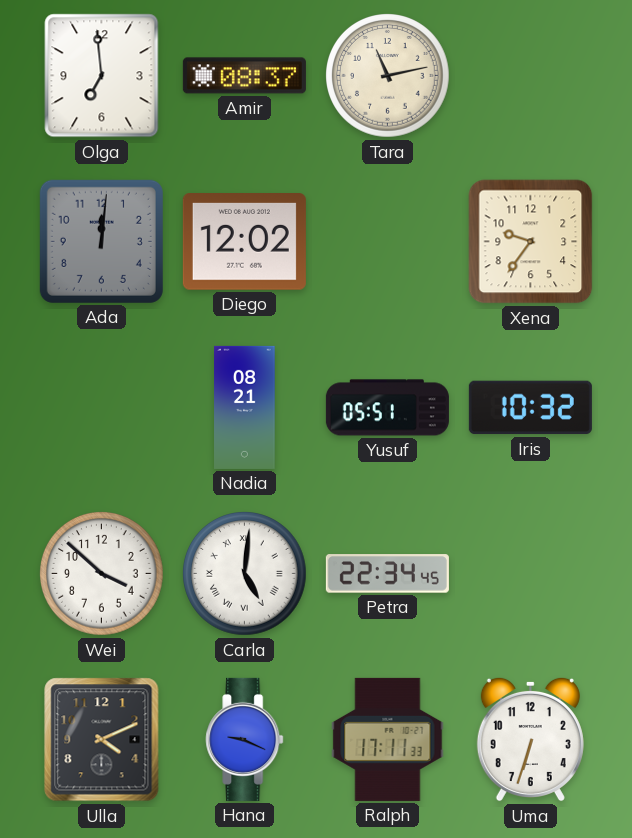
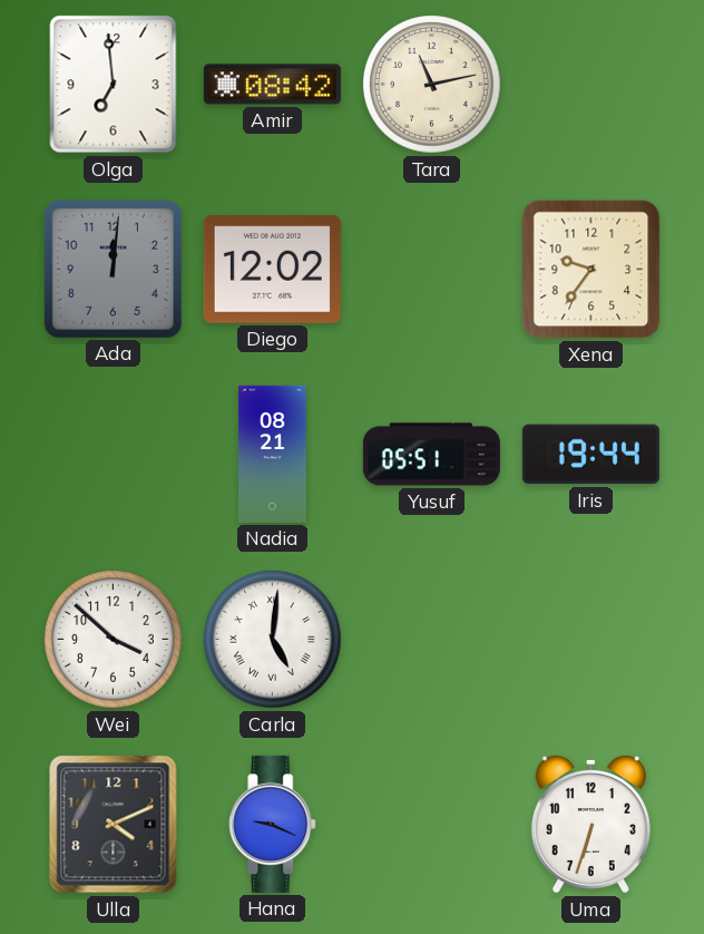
Amir: 08:37 -> 08:42 (272, 85)
Iris: 10:32 -> 19:44 (590, 455)
Petra: 22:34 -> none (387, 574)
Ralph: 17:11 -> none (388, 739)
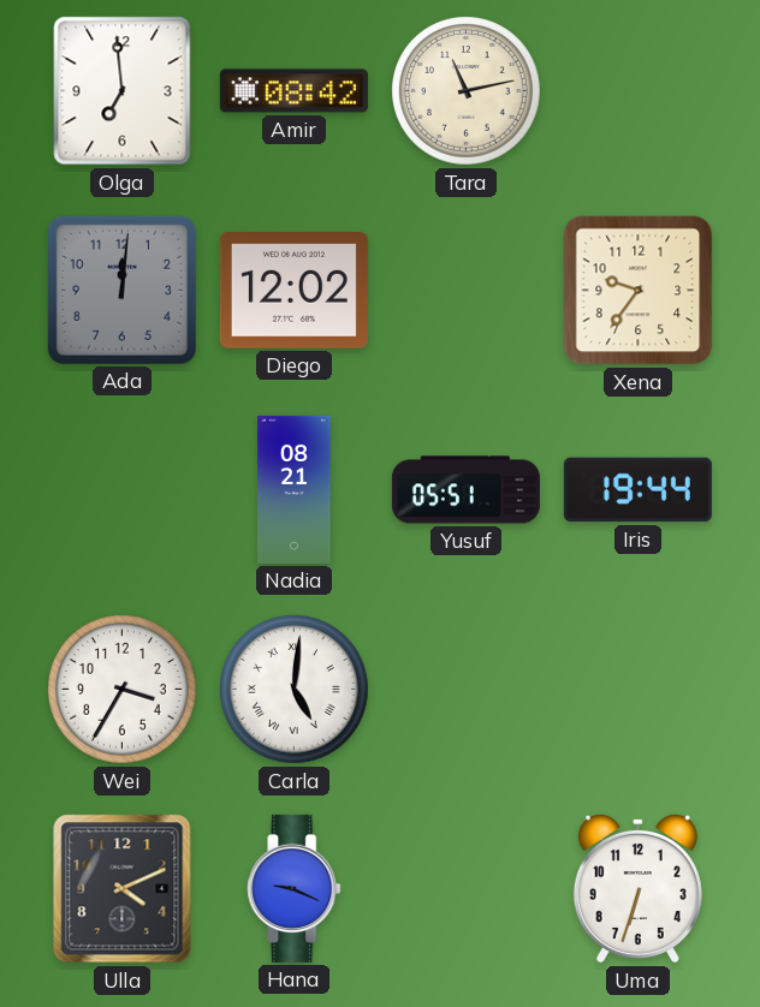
Wei: 3:52 -> 3:35 (123, 690)
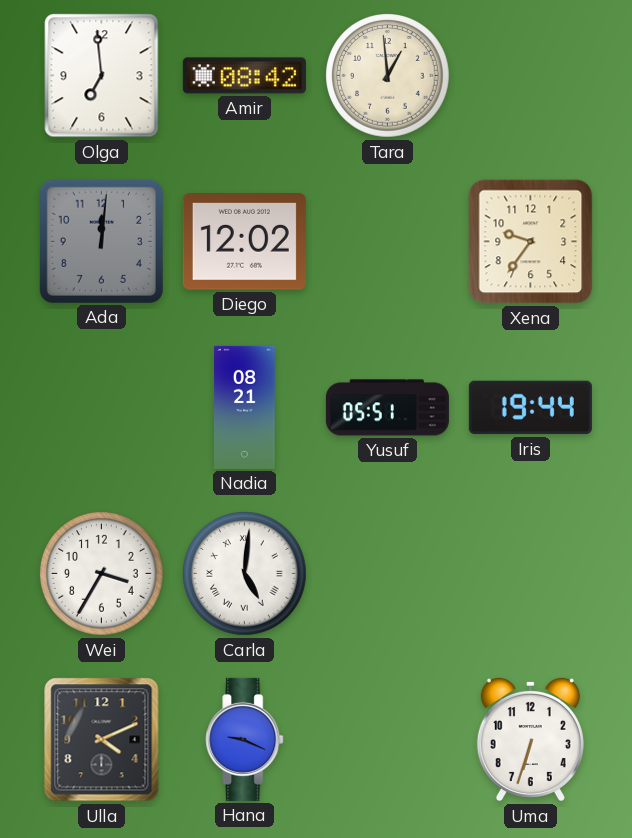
Tara: 11:13 -> 12:59 (388, 76)
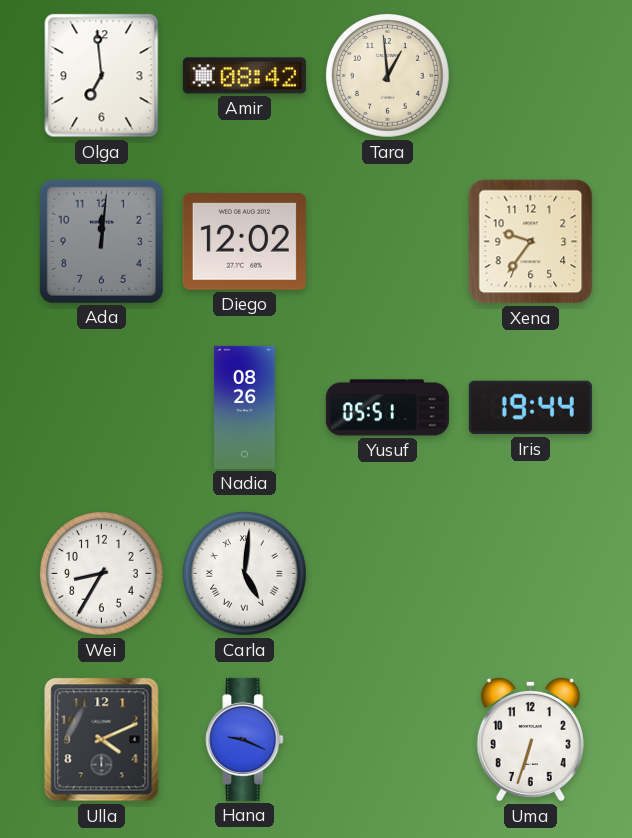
Nadia: 08:21 -> 08:26 (245, 407)
Wei: 3:35 -> 8:35 (102, 574)
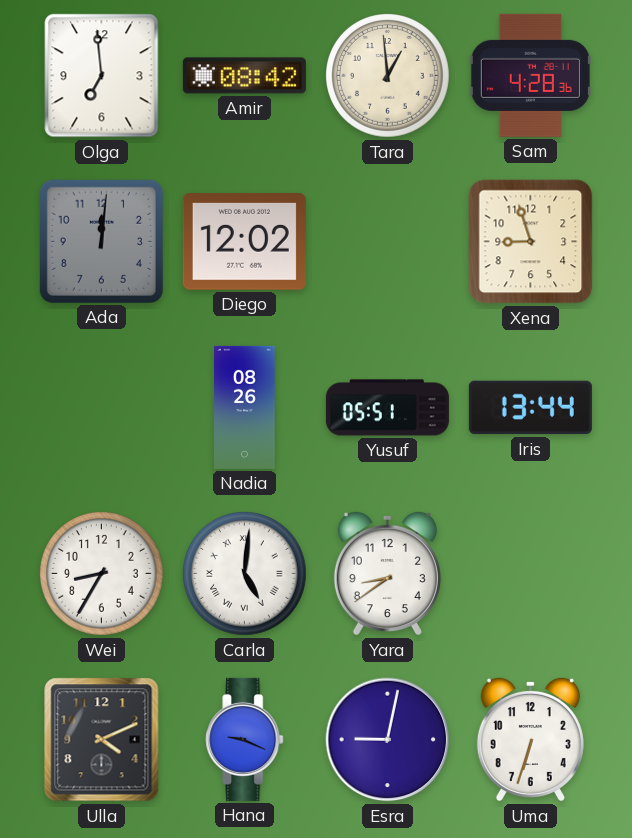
Sam: none -> 4:28 (530, 75)
Xena: 9:36 -> 8:57 (531, 242)
Iris: 19:44 -> 13:44 (530, 408)
Yara: none -> 8:39 (387, 573)
Esra: none -> 9:02 (388, 740)
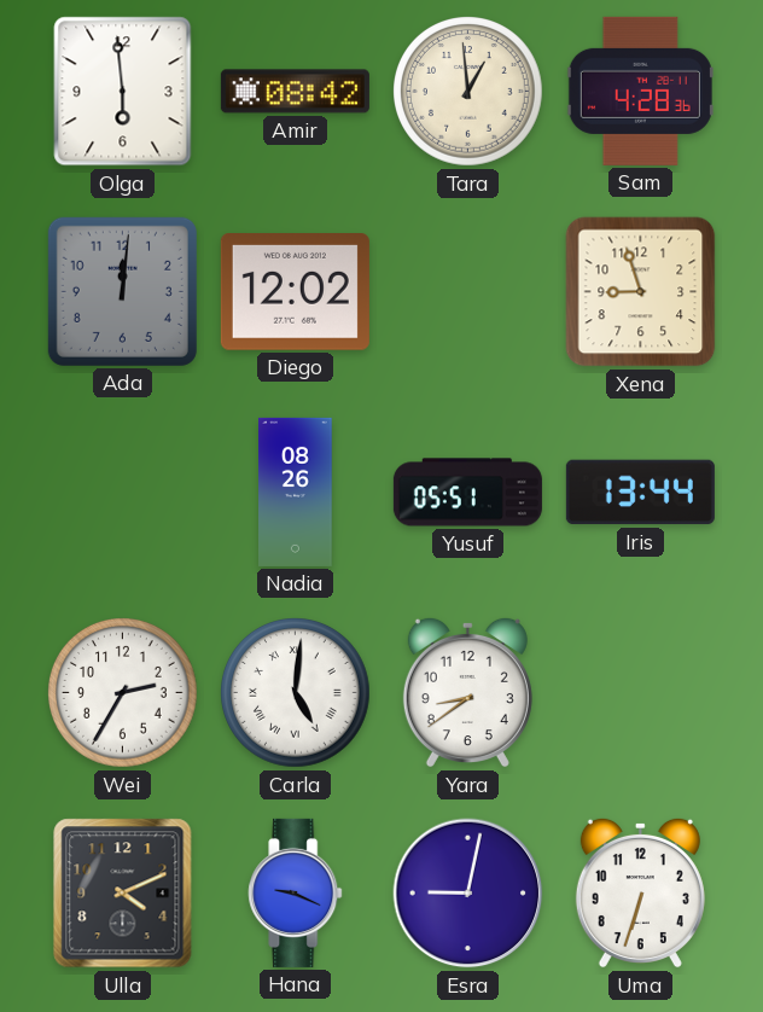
Olga: 6:59 -> 5:59 (123, 92)
Wei: 8:35 -> 2:35 (123, 693)
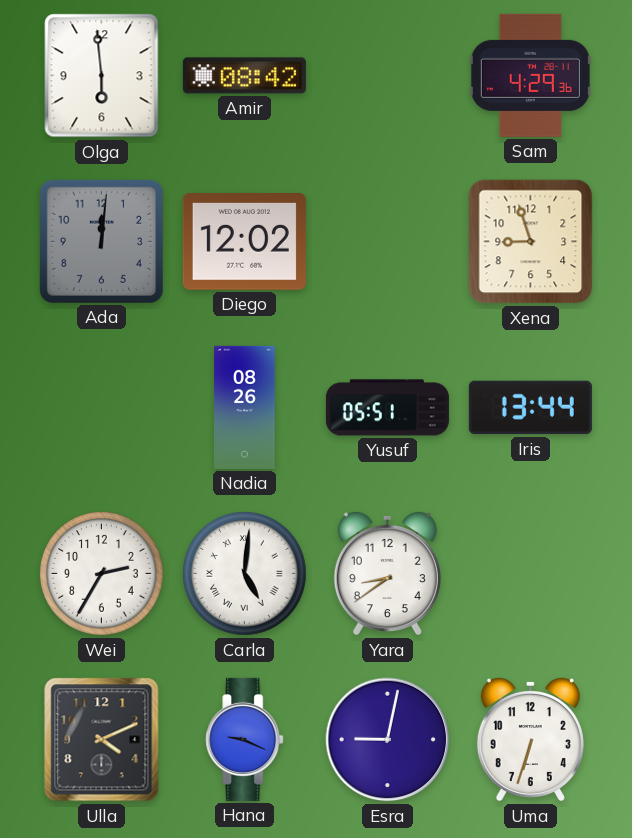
Tara: 12:59 -> none (468, 92)
Sam: 4:28 -> 4:29 (530, 75)
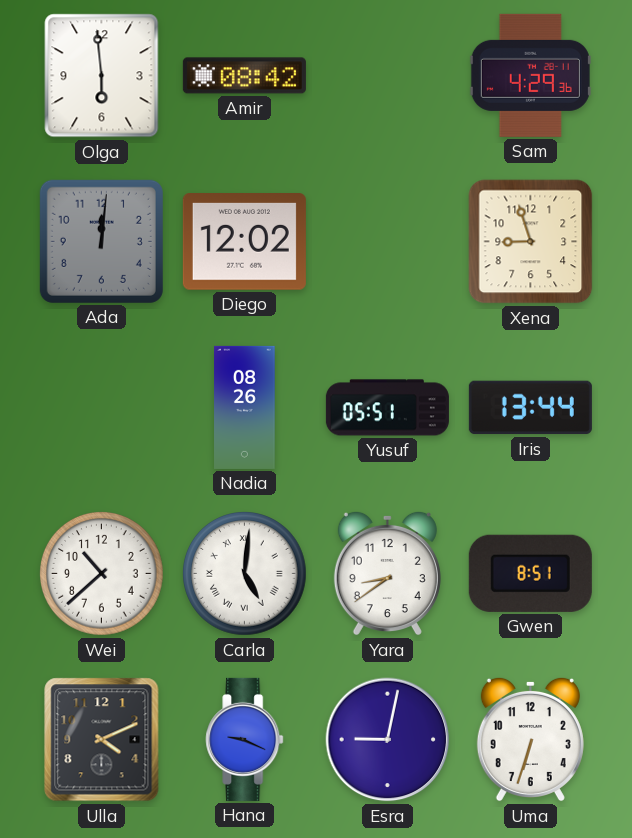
Wei: 2:35 -> 10:38 (102, 574)
Gwen: none -> 8:51 (530, 573)
